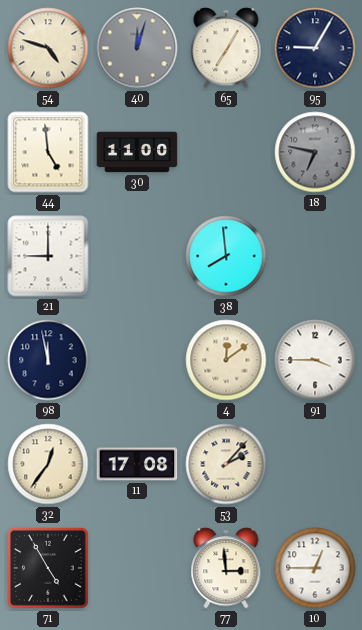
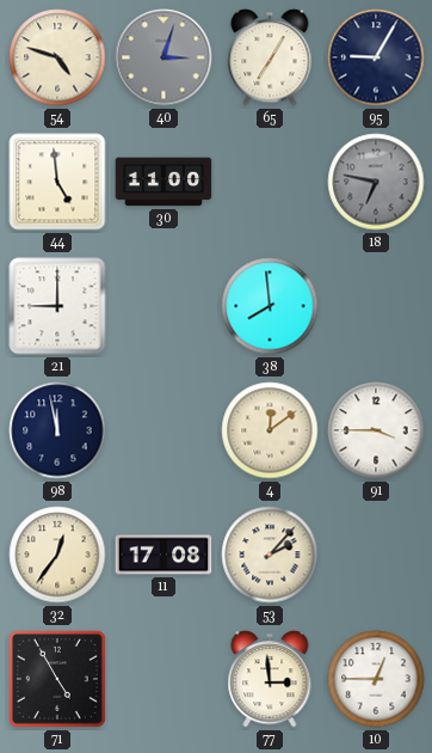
40: 12:03 -> 3:03 (163, 57)
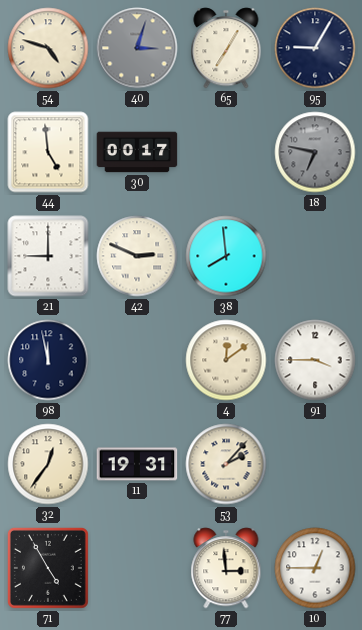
30: 11:00 -> 00:17 (137, 152)
42: none -> 2:49 (137, 256)
11: 17:08 -> 19:31 (137, 464)
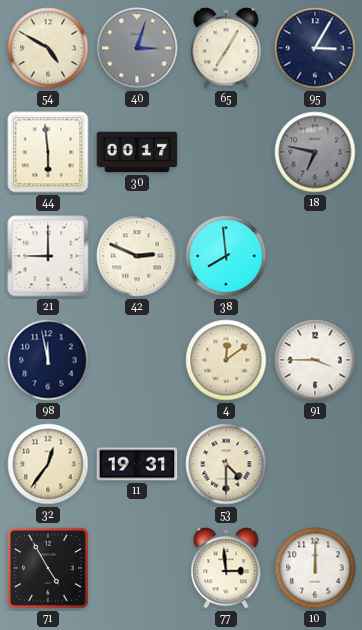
54: 4:48 -> 4:50 (48, 48)
95: 9:05 -> 3:05 (315, 48)
44: 4:59 -> 5:59 (48, 152)
53: 2:07 -> 4:30 (226, 464)
10: 12:45 -> 12:00 (315, 568)
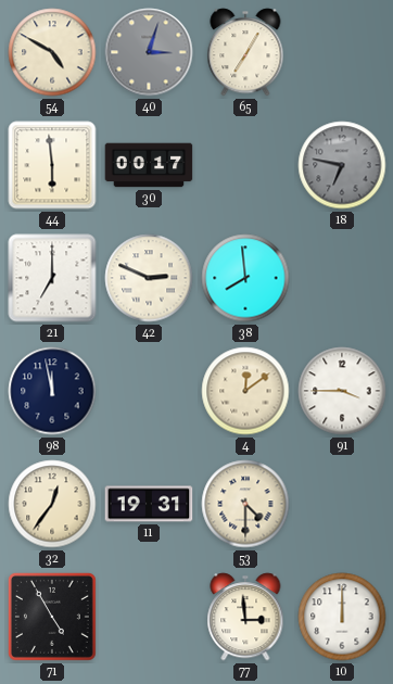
95: 3:05 -> none (315, 48)
21: 9:00 -> 7:00 (52, 278)
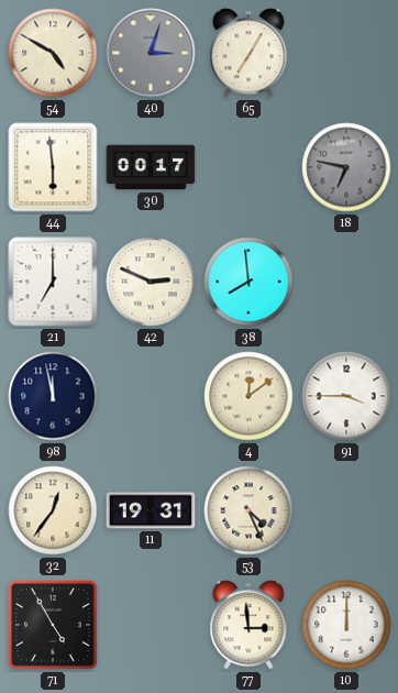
53: 4:30 -> 4:26 (248, 510)
